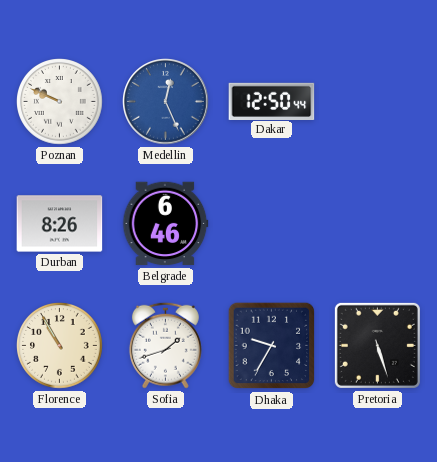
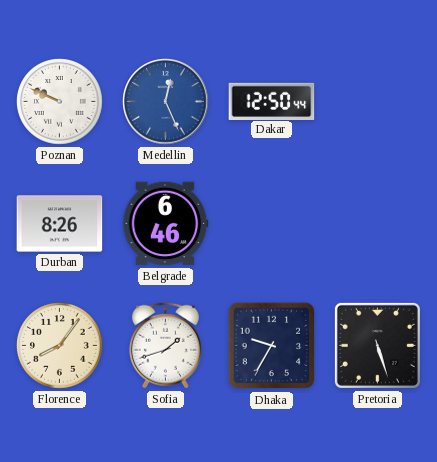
Florence: 10:55 -> 8:06 (60, 346)
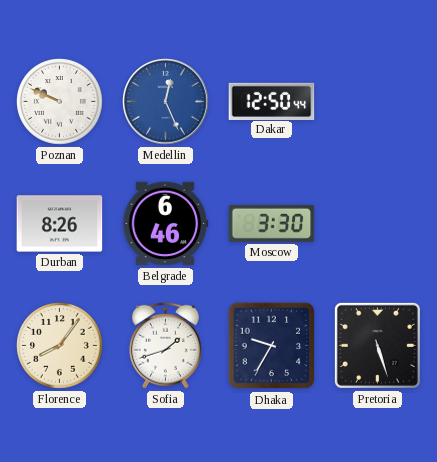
Moscow: none -> 3:30 (272, 223)
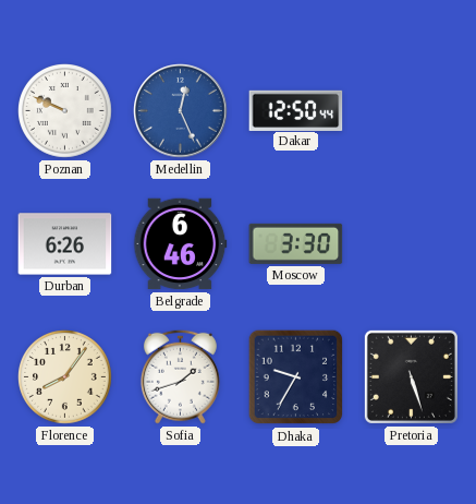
Durban: 8:26 -> 6:26 (65, 244)
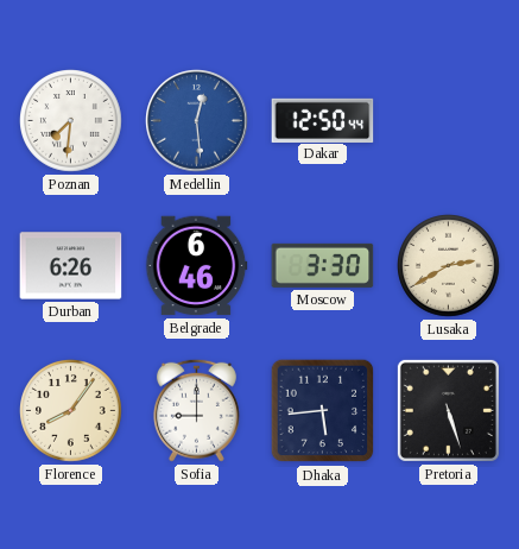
Poznan: 9:49 -> 7:31 (71, 121)
Medellin: 12:26 -> 12:29 (197, 121)
Lusaka: none -> 2:40 (449, 266)
Sofia: 1:42 -> 9:00 (196, 410)
Dhaka: 9:35 -> 5:44 (323, 411)
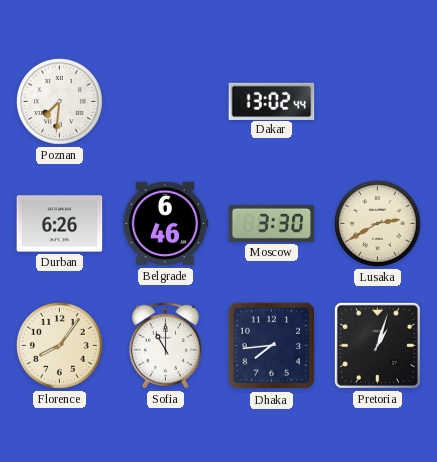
Medellin: 12:29 -> none (197, 121)
Dakar: 12:50 -> 13:02 (272, 101)
Sofia: 9:00 -> 11:00 (165, 345)
Dhaka: 5:44 -> 7:44 (272, 346)
Pretoria: 5:27 -> 1:03 (377, 345)
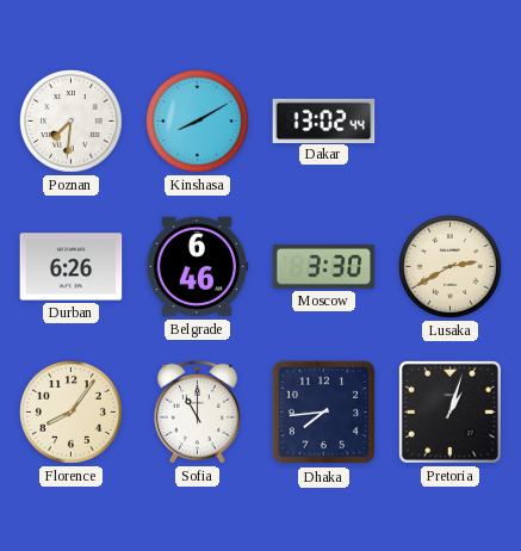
Kinshasa: none -> 8:10 (198, 122)
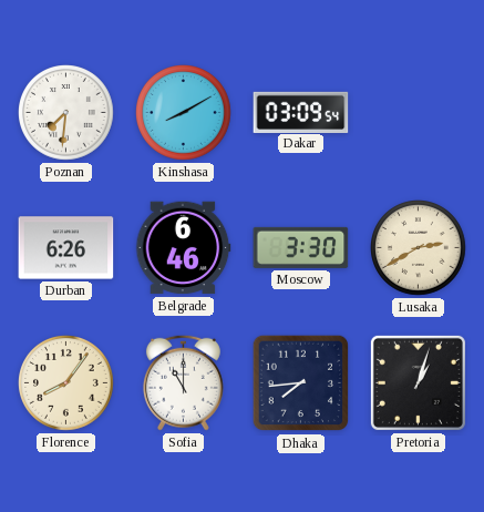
Dakar: 13:02 -> 03:09 (301, 112)
